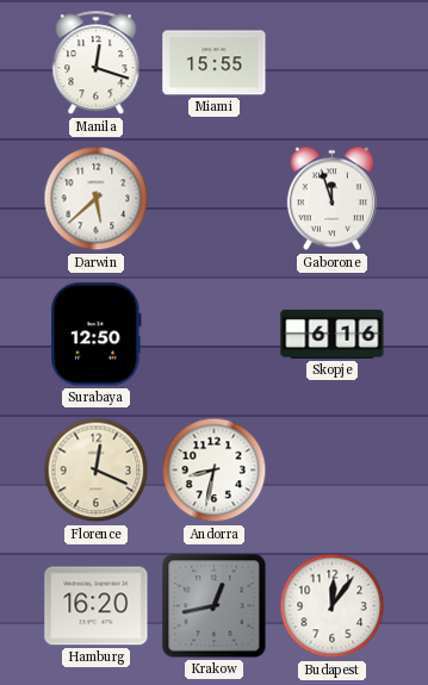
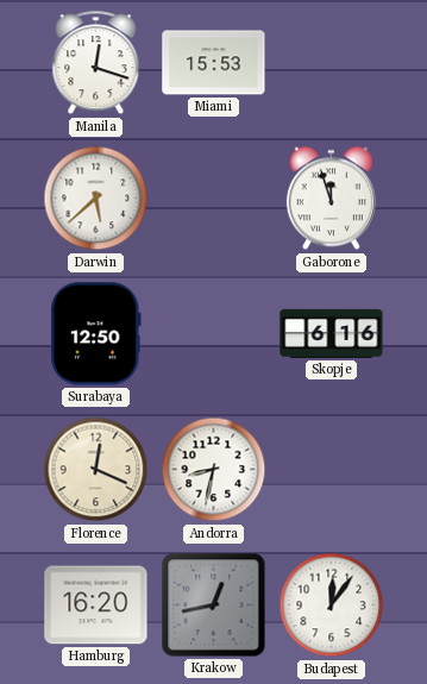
Miami: 15:55 -> 15:53 (214, 63)
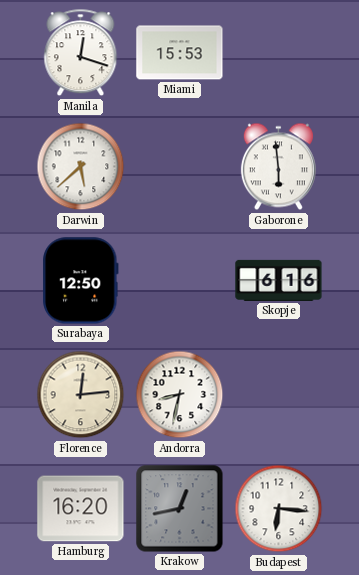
Gaborone: 11:57 -> 5:59 (278, 167)
Florence: 12:19 -> 12:14 (81, 395)
Budapest: 12:06 -> 6:16 (279, 509)
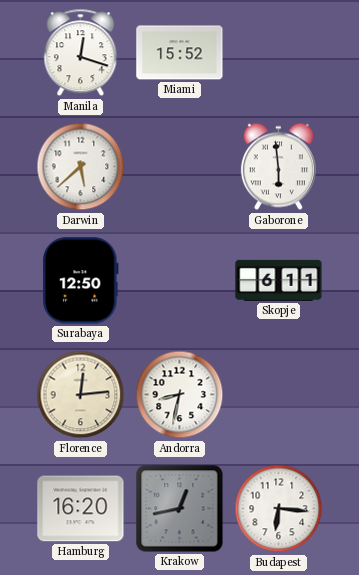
Miami: 15:53 -> 15:52 (180, 53)
Skopje: 6:16 -> 6:11 (279, 280)
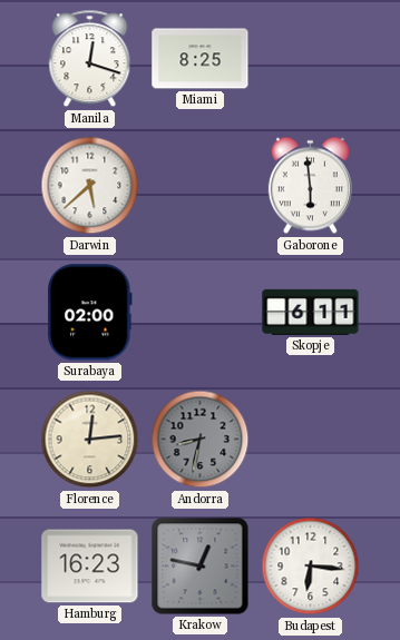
Miami: 15:52 -> 8:25 (201, 59)
Surabaya: 12:50 -> 02:00 (90, 313)
Andorra dial: white -> grey (201, 440)
Hamburg: 16:20 -> 16:23 (90, 567)
Krakow: 12:43 -> 12:47 (201, 567)
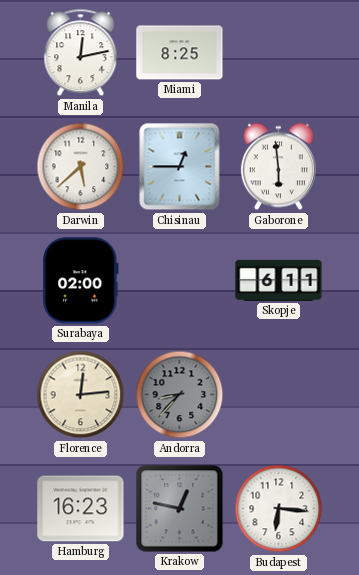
Manila: 12:18 -> 12:13 (81, 53)
Chisinau: none -> 12:45 (180, 167)
Andorra: 8:32 -> 8:37 (180, 395)
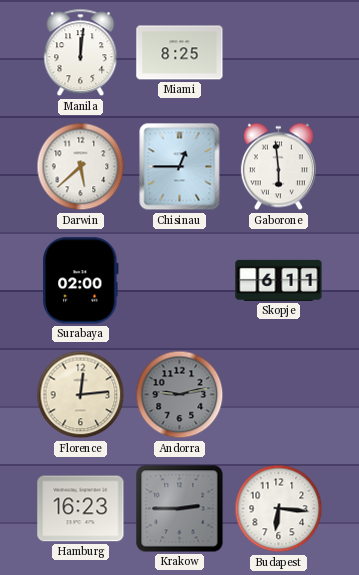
Manila: 12:13 -> 12:01 (81, 53)
Andorra: 8:37 -> 9:13 (180, 395)
Krakow: 12:47 -> 2:45 (180, 509)
